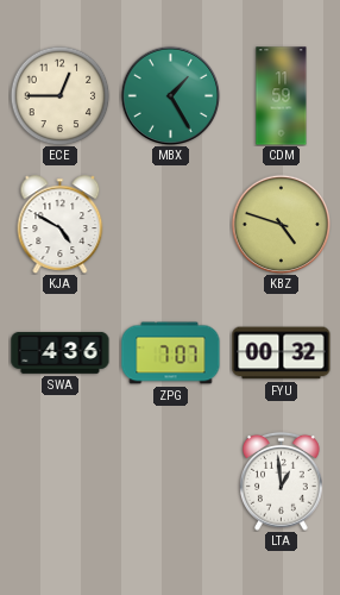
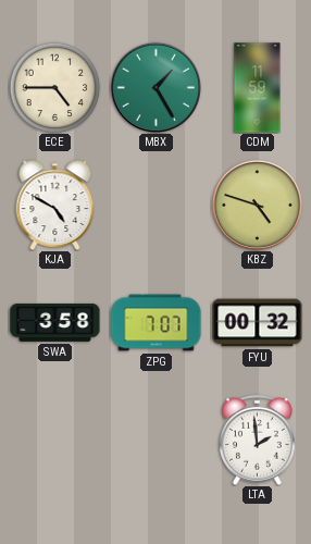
ECE: 12:45 -> 4:45 (54, 87)
SWA: 4:36 -> 3:58 (55, 323)
LTA: 12:59 -> 1:59 (258, 440)
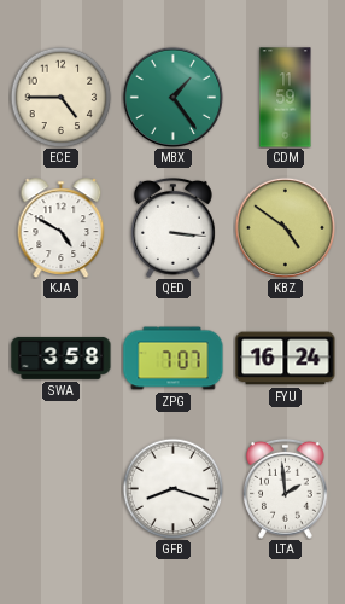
MBX: 1:25 -> 1:24 (172, 97)
QED: none -> 3:16 (174, 227)
KBZ: 4:48 -> 4:51 (285, 227)
FYU: 00:32 -> 16:24 (286, 359)
GFB: none -> 8:18 (172, 488)
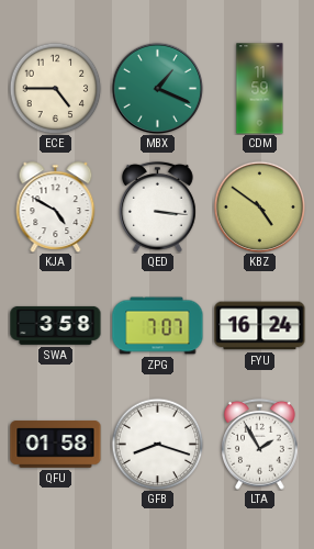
MBX: 1:24 -> 1:19 (157, 88)
QFU: none -> 01:58 (56, 445)
LTA: 1:59 -> 1:55 (260, 444)
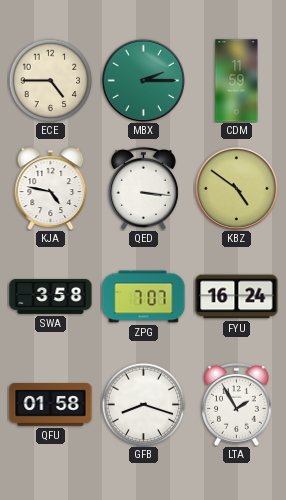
MBX: 1:19 -> 2:15 (143, 80)
KJA: 4:50 -> 4:47 (51, 188)
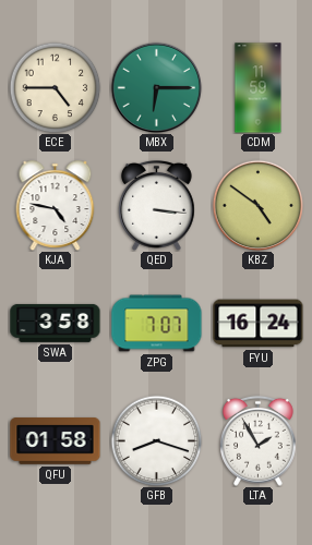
MBX: 2:15 -> 6:15 (156, 87)
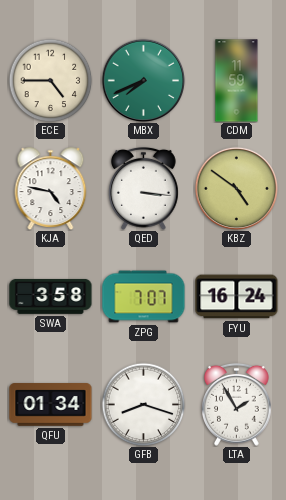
MBX: 6:15 -> 7:41 (143, 80)
QFU: 01:58 -> 01:34 (51, 405)
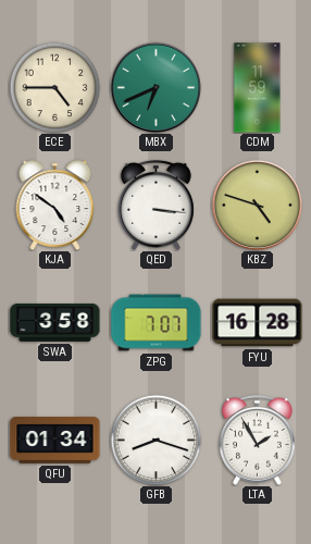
MBX: 7:41 -> 6:41 (155, 87)
KJA: 4:47 -> 4:51 (55, 205)
KBZ: 4:51 -> 4:48 (257, 205)
FYU: 16:24 -> 16:28 (258, 323)
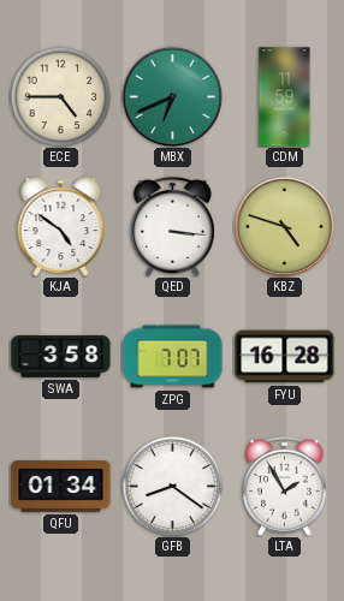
GFB: 8:18 -> 8:21 (172, 486)
